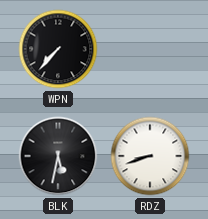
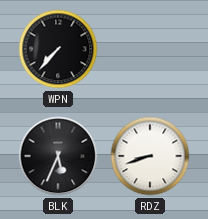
BLK: 5:32 -> 5:34 (58, 156)
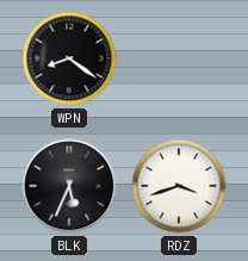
WPN: 7:37 -> 8:21 (69, 58)
RDZ: 8:42 -> 3:42 (179, 186)
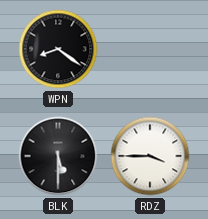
BLK: 5:34 -> 5:30 (58, 156)
RDZ: 3:42 -> 3:45 (150, 156)
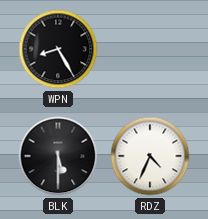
WPN: 8:21 -> 8:25 (58, 49)
RDZ: 3:45 -> 4:34 (150, 156)
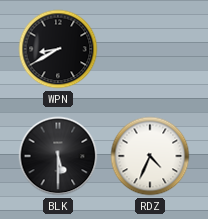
WPN: 8:25 -> 8:40 (58, 49)
